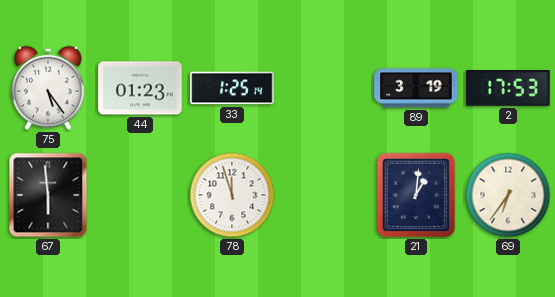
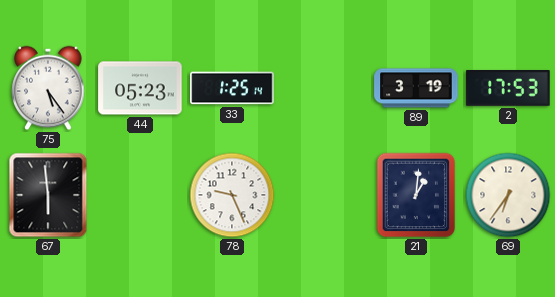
44: 01:23 -> 05:23 (140, 88)
78: 11:57 -> 9:26 (232, 195)
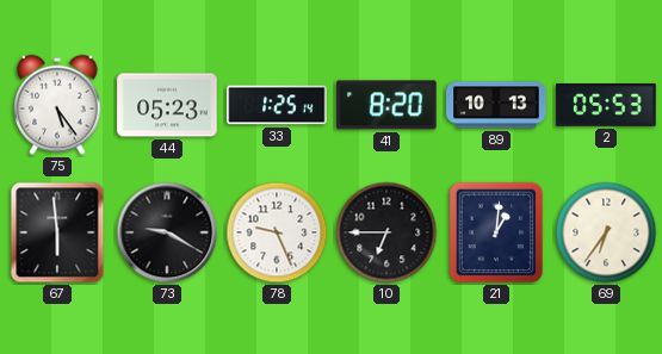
41: none -> 8:20 (386, 105)
89: 3:19 -> 10:13 (496, 105)
2: 17:53 -> 05:53 (606, 106)
73: none -> 9:20 (167, 232)
10: none -> 6:45 (386, 232)
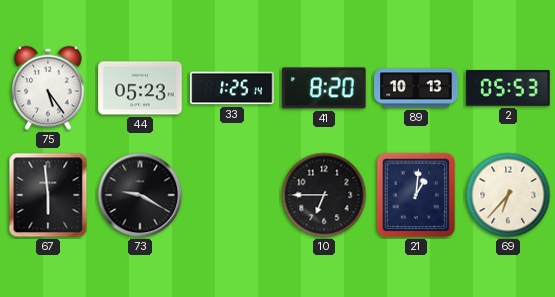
78: 9:26 -> none (277, 232)
69: 6:36 -> 6:37 (508, 195)
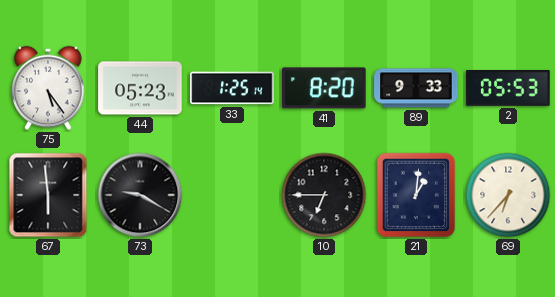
89: 10:13 -> 9:33 (416, 88)
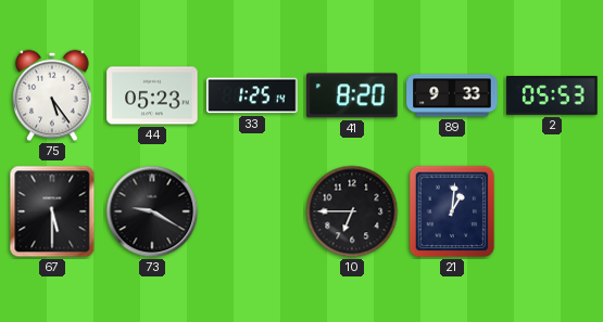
67: 5:59 -> 5:30 (52, 211)
69: 6:37 -> none (508, 195)
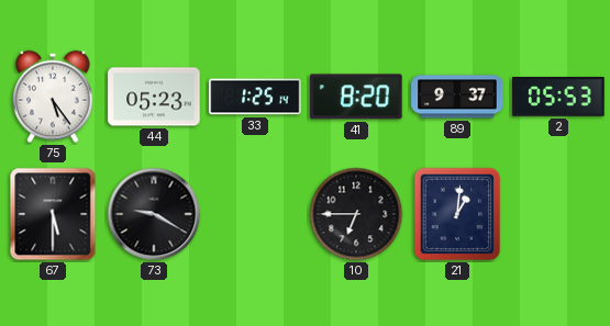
89: 9:33 -> 9:37 (457, 97)
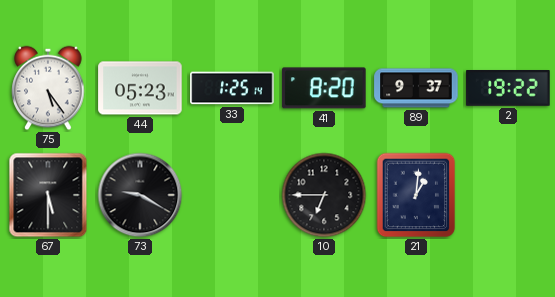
2: 05:53 -> 19:22 (508, 89)
